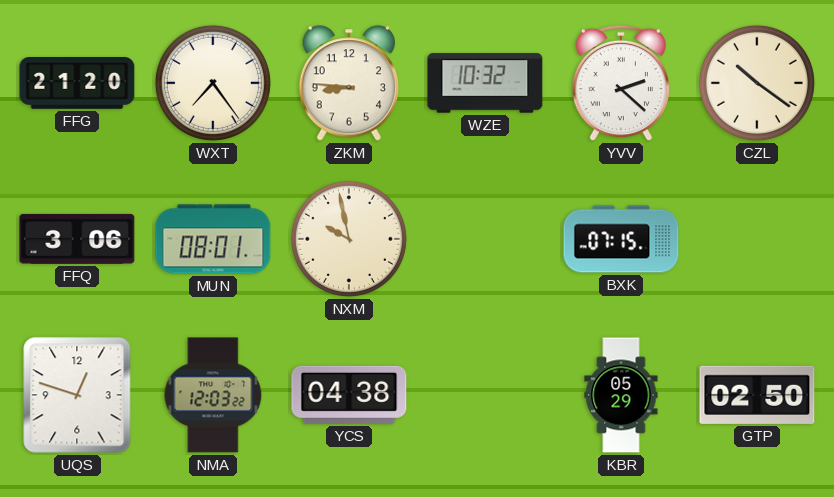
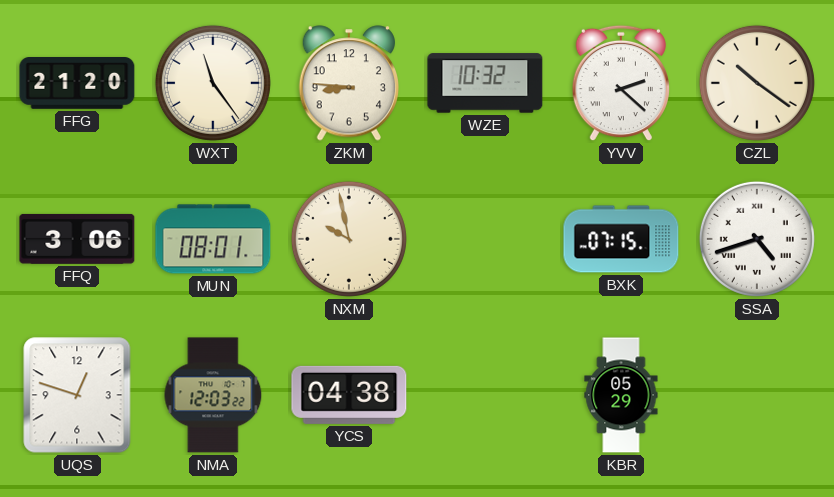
WXT: 7:24 -> 11:24 (213, 83)
SSA: none -> 4:42 (757, 239)
GTP: 02:50 -> none (757, 395)
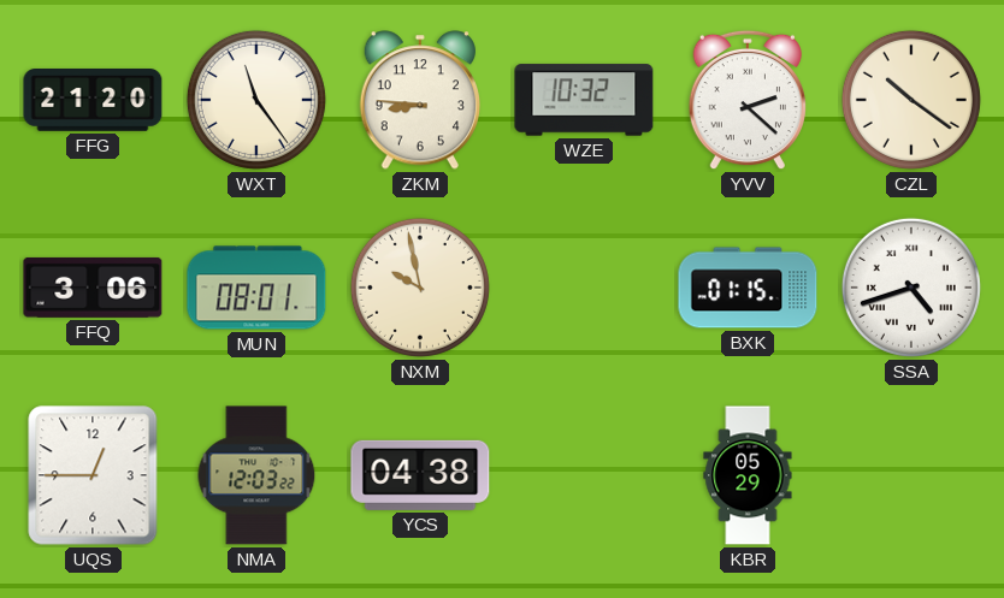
BXK: 07:15 -> 01:15 (748, 288)
UQS: 12:48 -> 12:45 (93, 475)
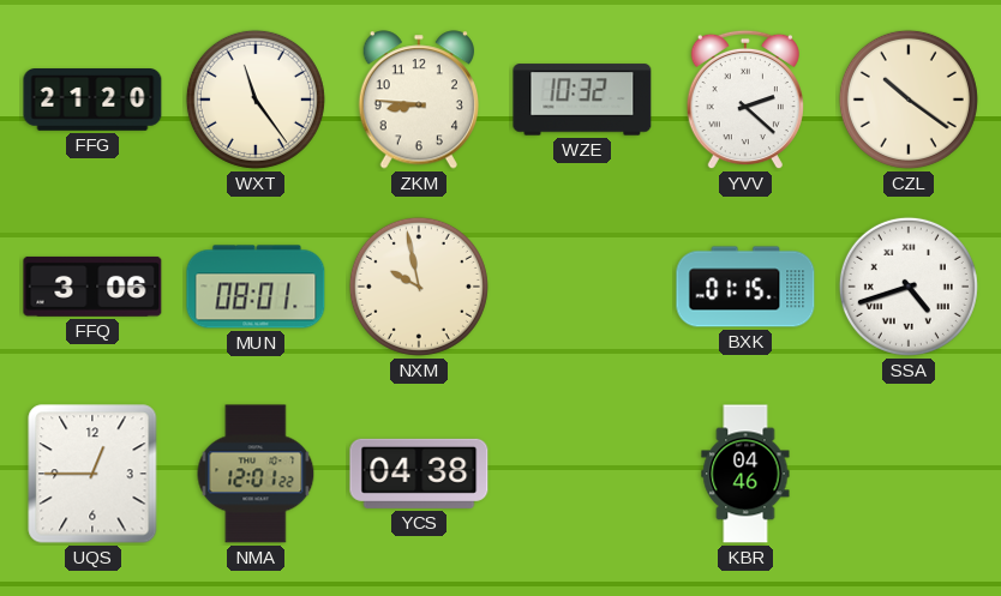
NMA: 12:03 -> 12:01 (256, 474)
KBR: 05:29 -> 04:46 (745, 474)
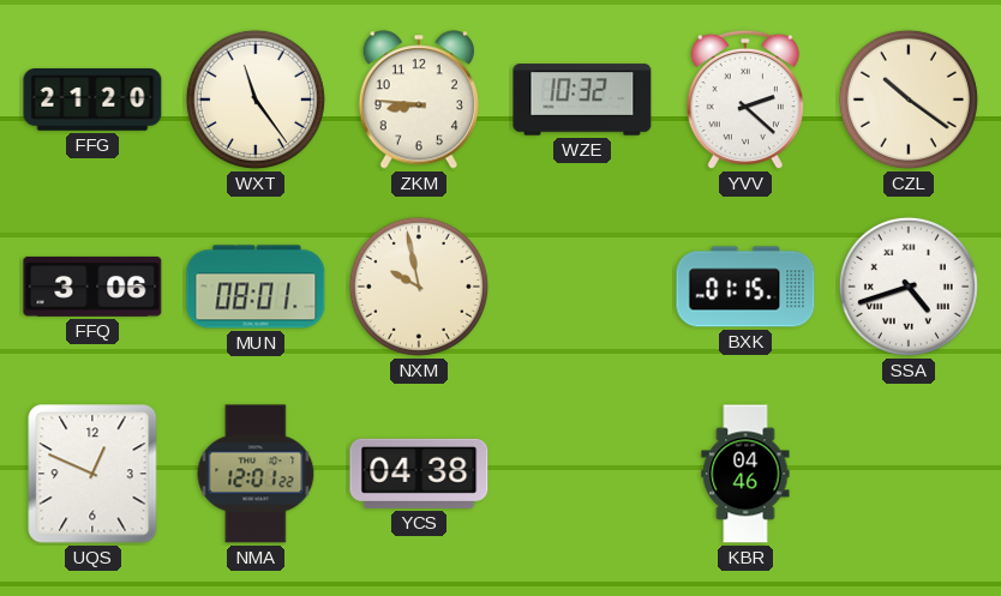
UQS: 12:45 -> 12:49 (92, 474)
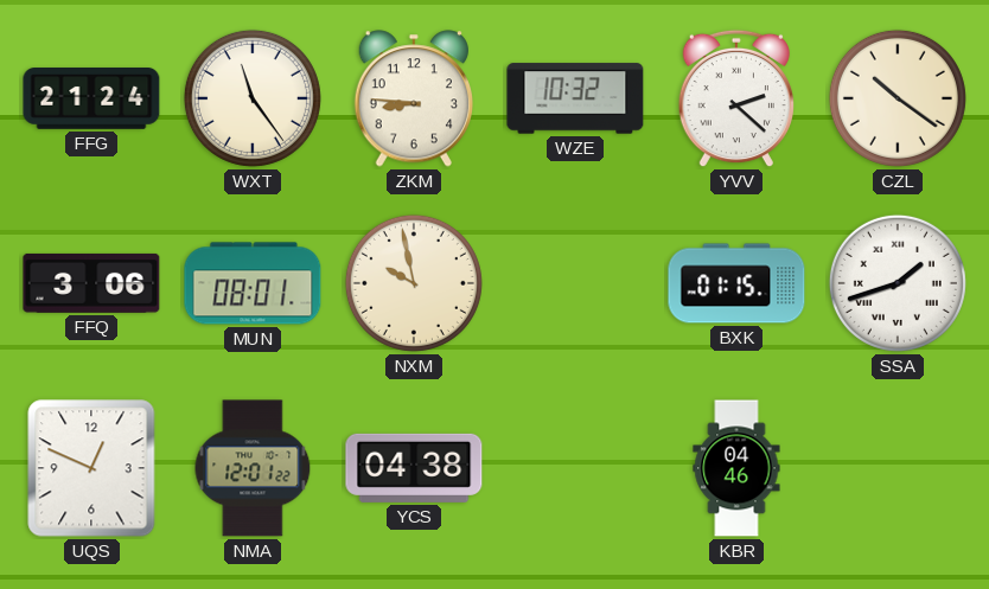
FFG: 21:20 -> 21:24 (91, 100)
SSA: 4:42 -> 1:42 (898, 283)
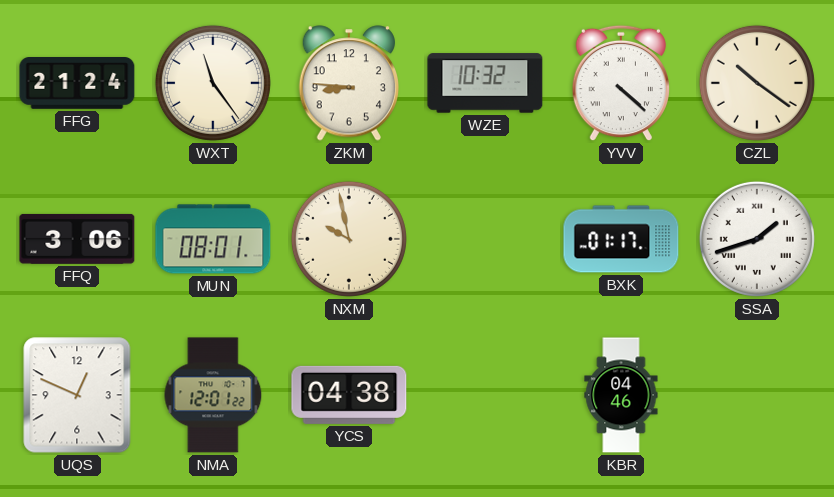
YVV: 2:22 -> 4:22 (621, 83)
BXK: 01:15 -> 01:17 (621, 239)
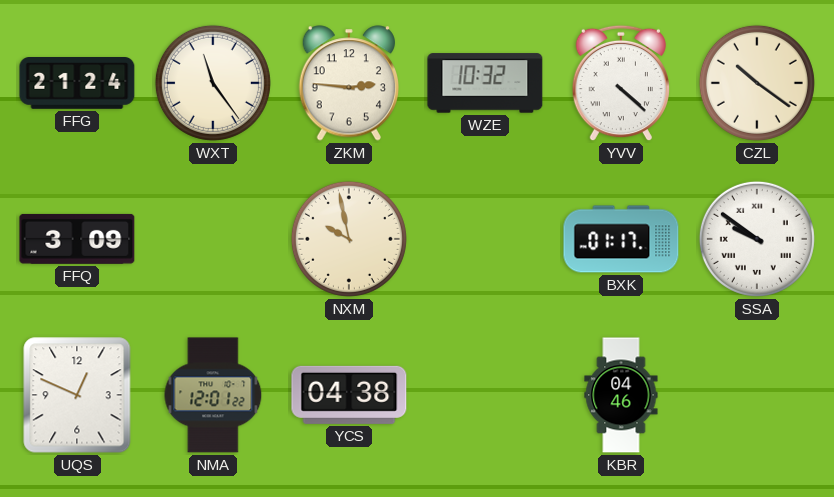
ZKM: 8:46 -> 2:46 (348, 83)
FFQ: 3:06 -> 3:09 (77, 239)
MUN: 08:01 -> none (213, 239)
SSA: 1:42 -> 9:51 (757, 239)
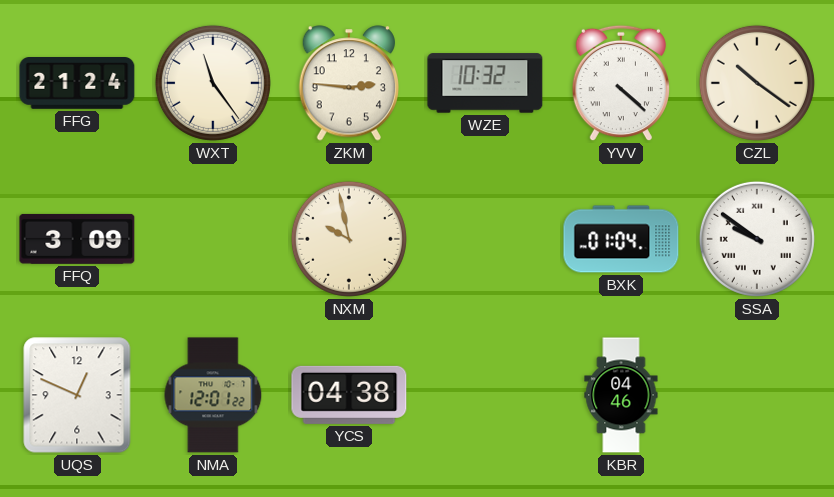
BXK: 01:17 -> 01:04 (621, 239)
